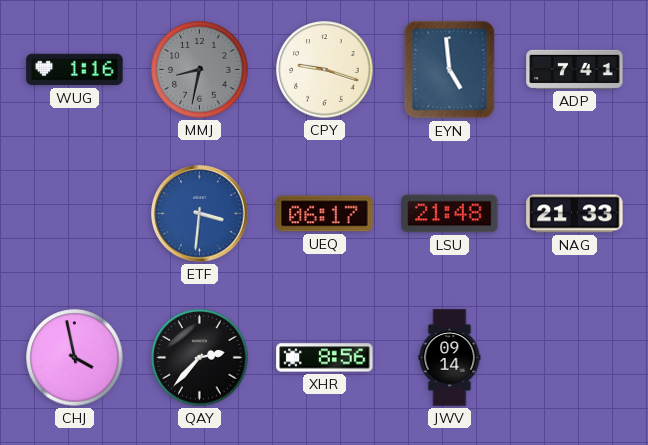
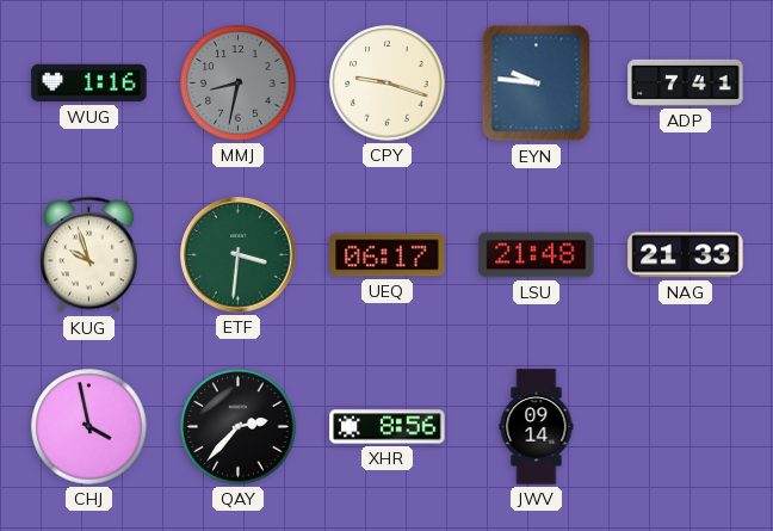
EYN: 4:59 -> 9:46 (537, 84)
KUG: none -> 9:57 (88, 255)
ETF dial: blue -> green (239, 255)
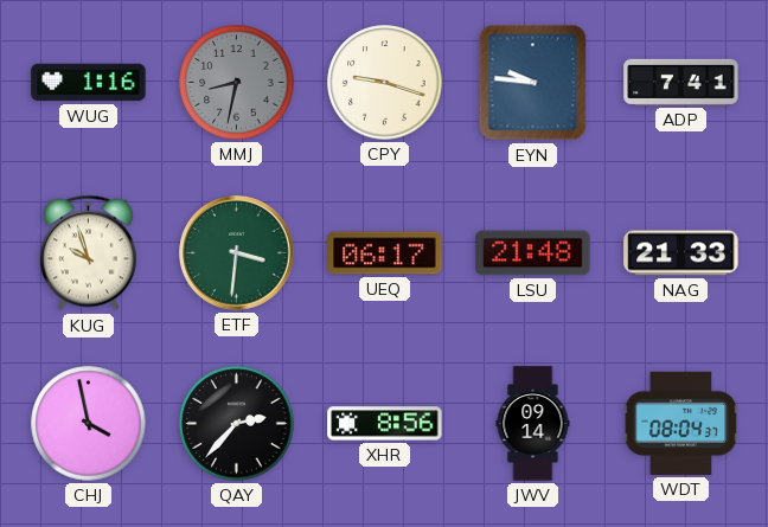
WDT: none -> 08:04 (681, 423)
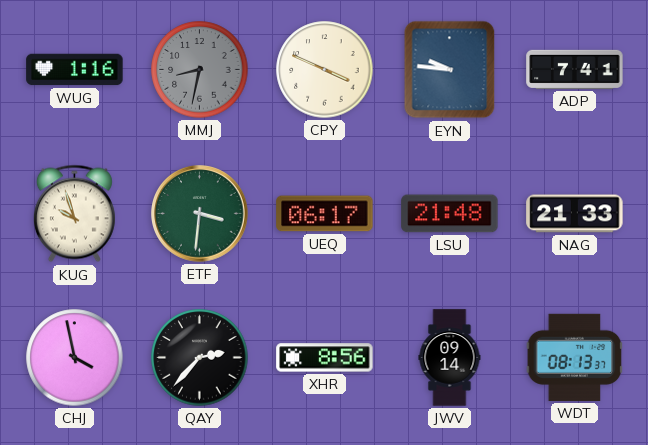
CPY: 9:18 -> 3:49 (325, 70)
WDT: 08:04 -> 08:13 (575, 357)
